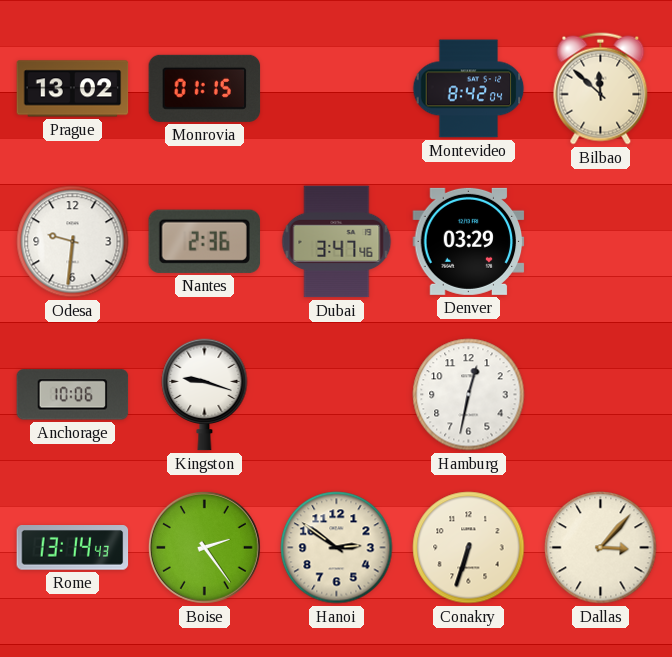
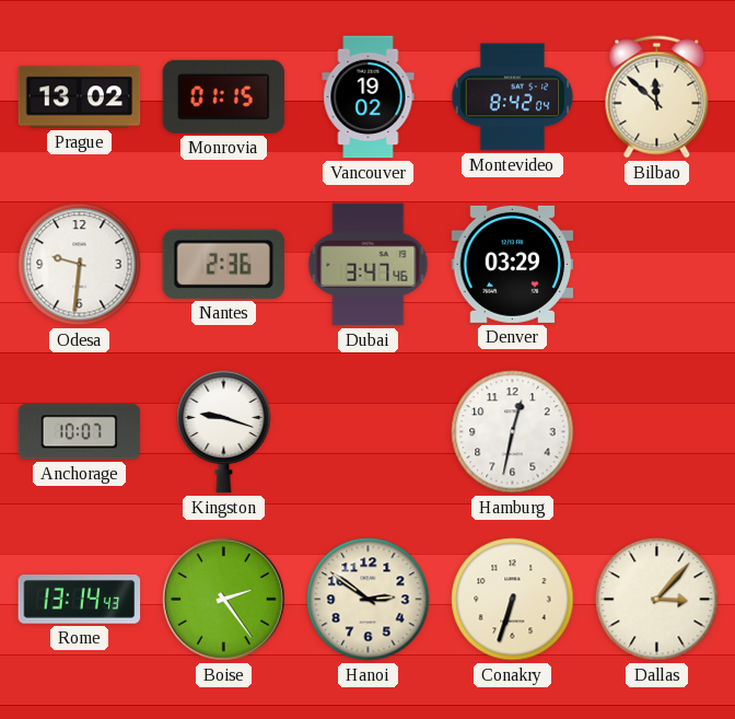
Vancouver: none -> 19:02 (369, 97)
Anchorage: 10:06 -> 10:07 (80, 432)
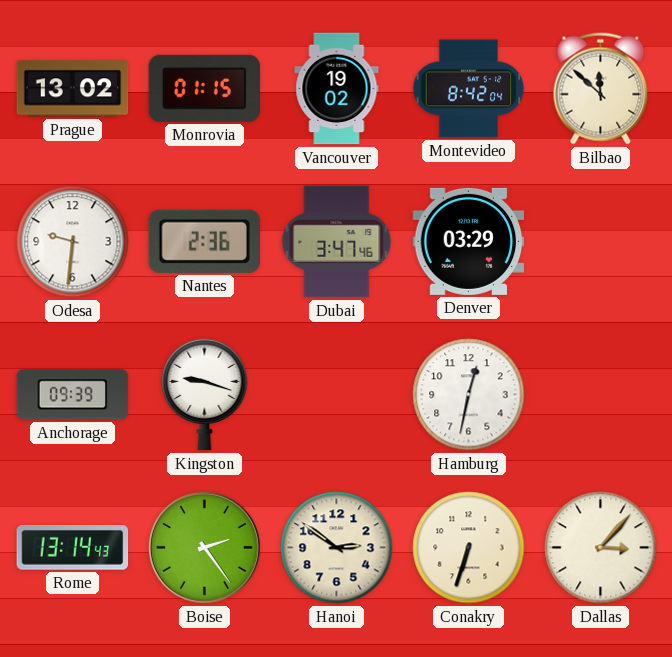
Anchorage: 10:07 -> 09:39 (73, 395)
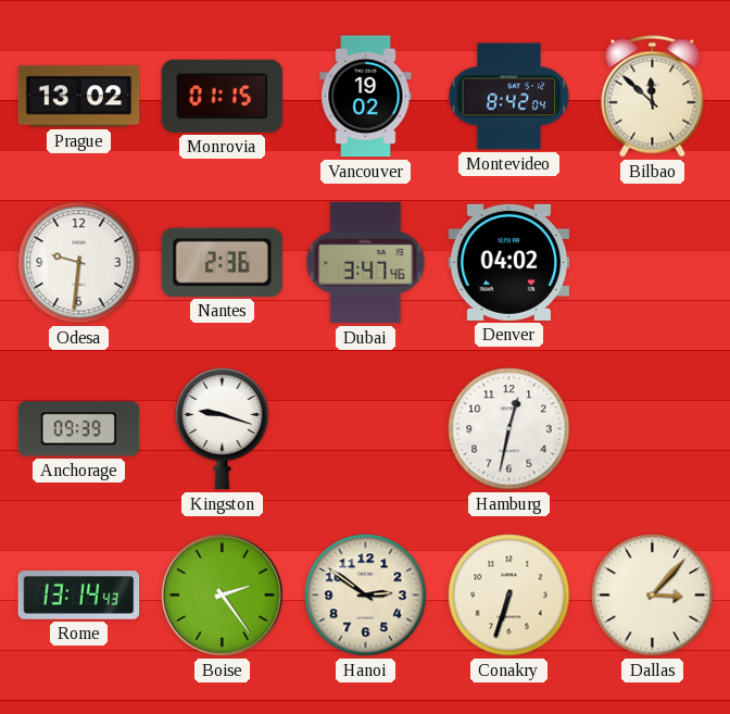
Denver: 03:29 -> 04:02 (509, 262)
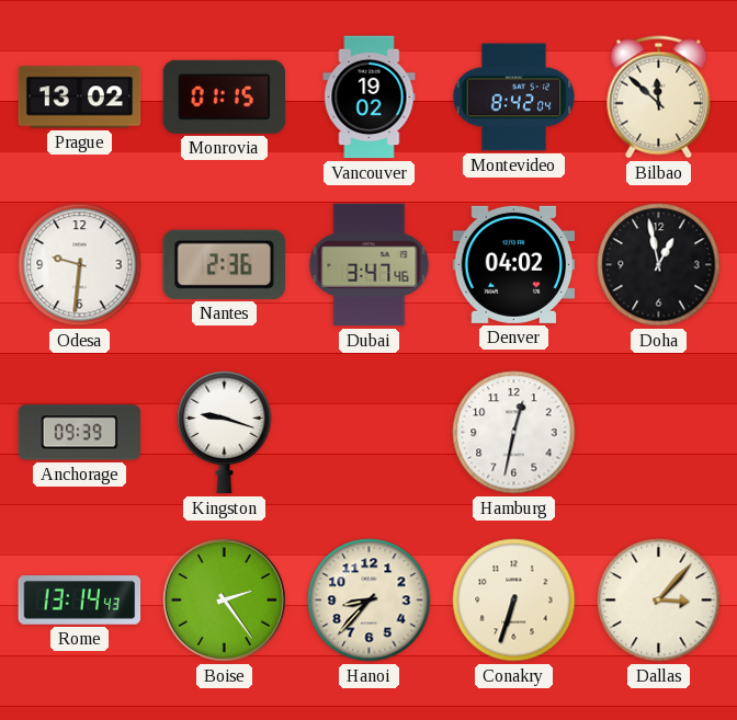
Doha: none -> 12:58 (659, 265)
Hanoi: 2:51 -> 8:37 (370, 601)
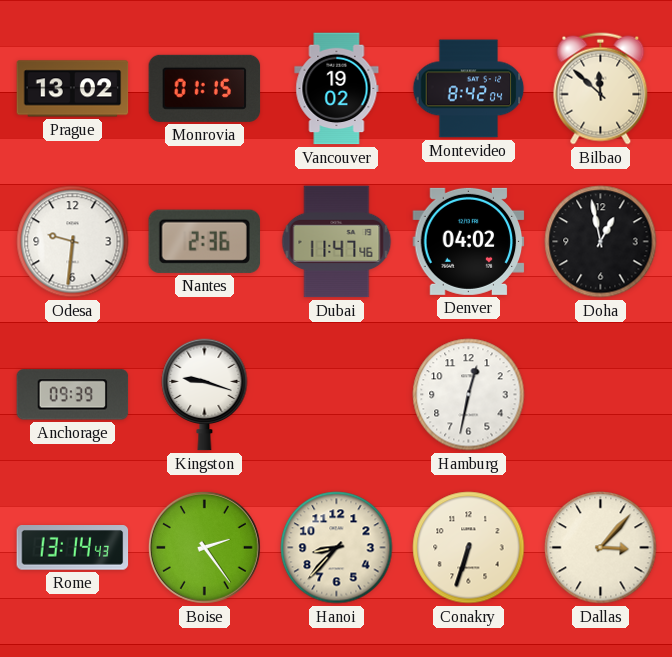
Dubai: 3:47 -> 11:47 (337, 242)
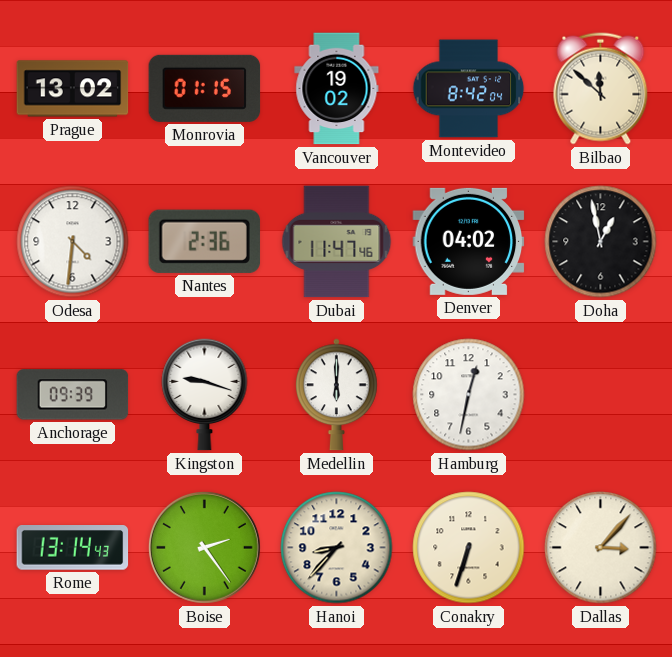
Odesa: 9:31 -> 4:31 (73, 242)
Medellin: none -> 6:00 (337, 395)
